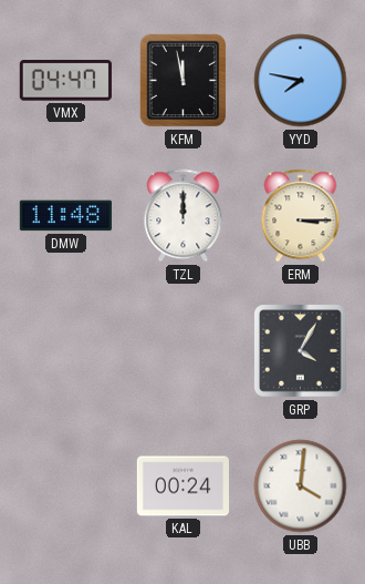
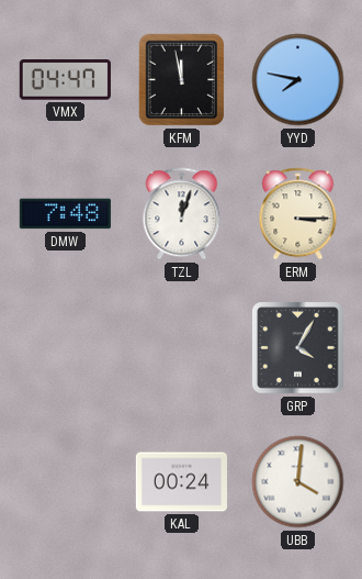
DMW: 11:48 -> 7:48 (65, 214)
TZL: 12:00 -> 12:03 (182, 214)
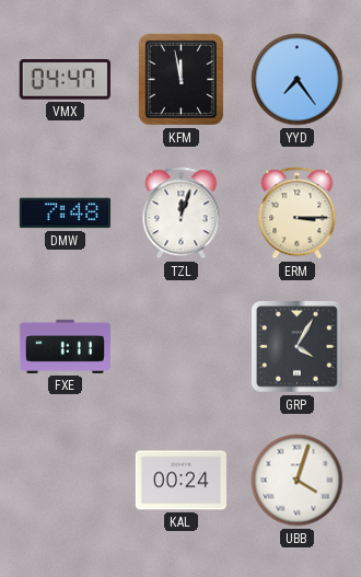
YYD: 7:47 -> 7:24 (298, 80)
FXE: none -> 1:11 (65, 346)
UBB: 4:01 -> 4:03 (298, 481)
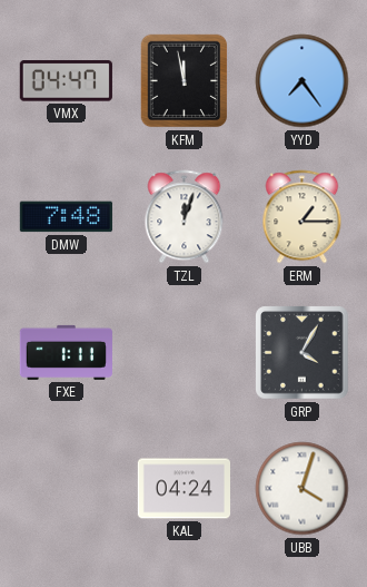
ERM: 3:15 -> 1:15 (302, 217)
KAL: 00:24 -> 04:24 (183, 489)
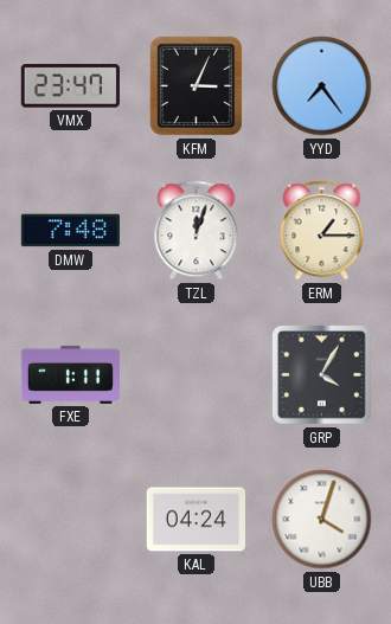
VMX: 04:47 -> 23:47 (70, 86)
KFM: 11:58 -> 3:04 (197, 86)
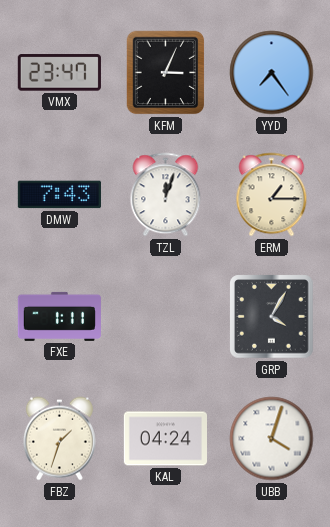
DMW: 7:48 -> 7:43 (59, 195)
FBZ: none -> 1:33 (59, 439)
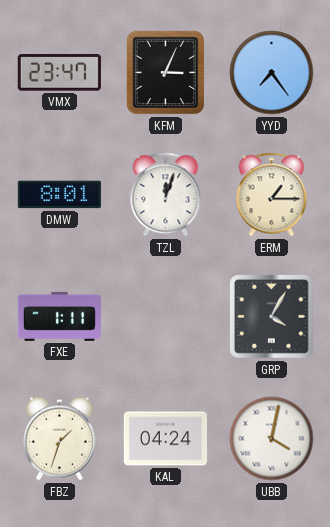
DMW: 7:43 -> 8:01 (59, 195)
UBB: 4:03 -> 4:02 (272, 439)
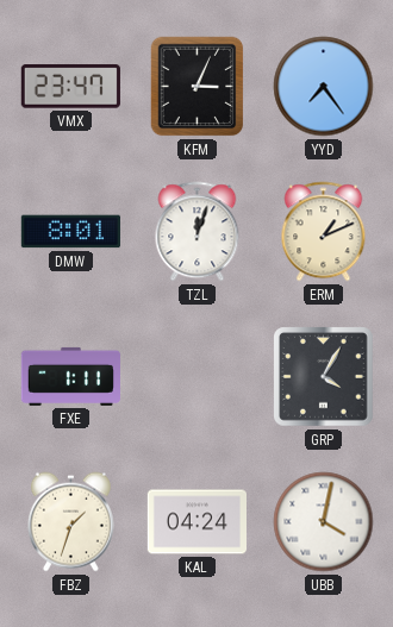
ERM: 1:15 -> 1:11 (324, 232)
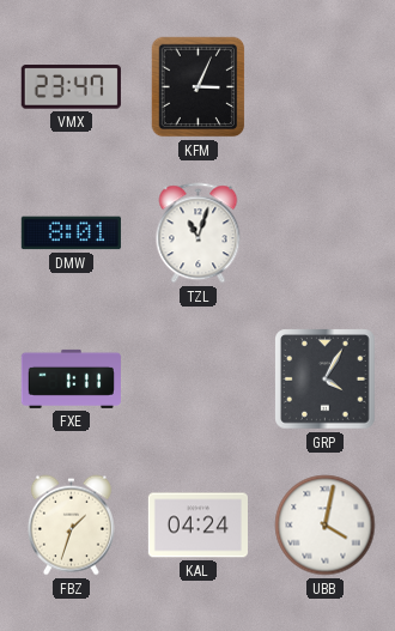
YYD: 7:24 -> none (324, 87)
TZL: 12:03 -> 11:03 (199, 233)
ERM: 1:11 -> none (324, 232)
